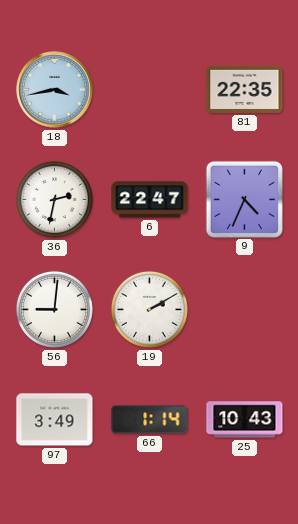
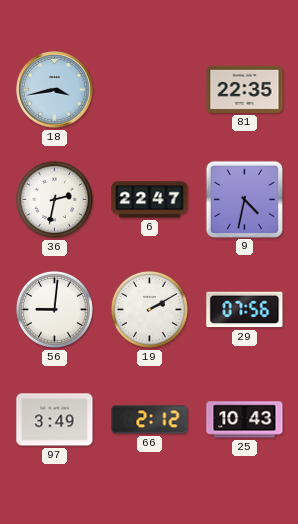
9: 4:34 -> 4:32 (244, 199)
29: none -> 07:56 (245, 310)
66: 1:14 -> 2:12 (150, 420)
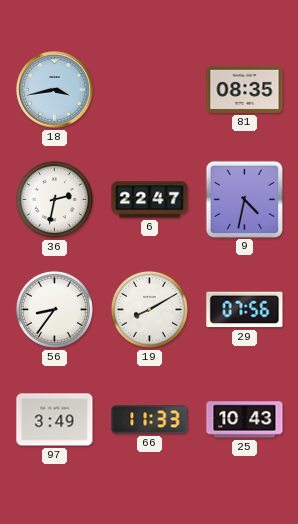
81: 22:35 -> 08:35 (245, 89)
56: 9:01 -> 8:36 (54, 309)
19: 2:10 -> 8:10 (149, 309)
66: 2:12 -> 11:33 (150, 420)
